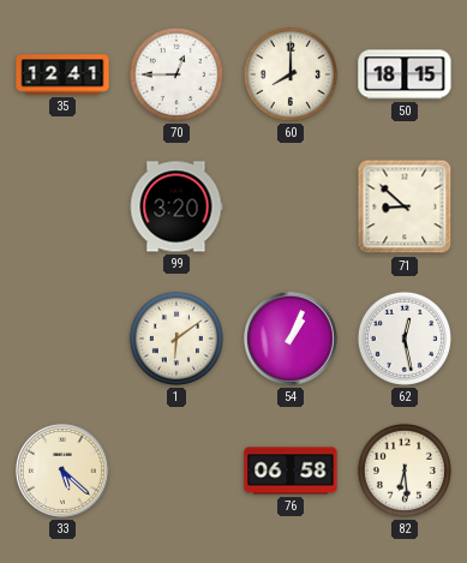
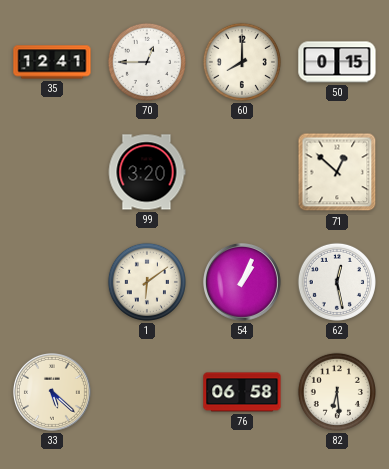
50: 18:15 -> 0:15 (337, 62)
71: 8:52 -> 12:52 (337, 172)
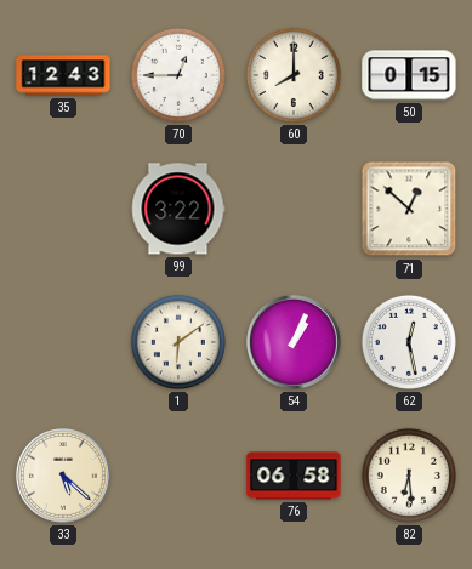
35: 12:41 -> 12:43 (63, 75)
99: 3:20 -> 3:22 (178, 209)
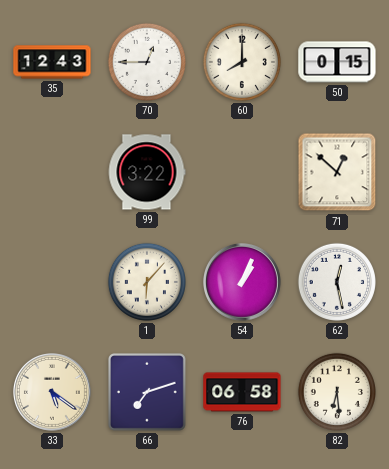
1: 6:09 -> 6:07 (147, 282)
33: 5:22 -> 5:21 (53, 393)
66: none -> 7:12 (147, 392)
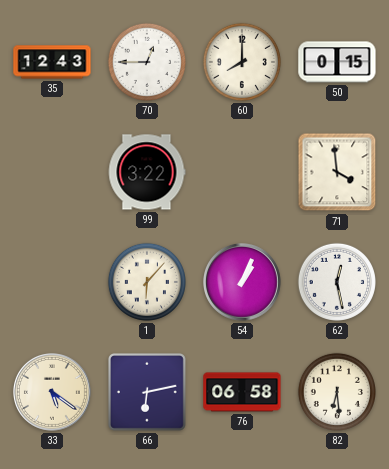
71: 12:52 -> 3:59 (337, 172)
66: 7:12 -> 6:13 (147, 392)
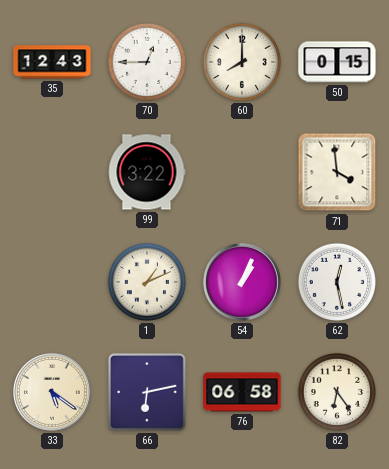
1: 6:07 -> 1:11 (147, 282)
82: 6:29 -> 6:24 (337, 392)
